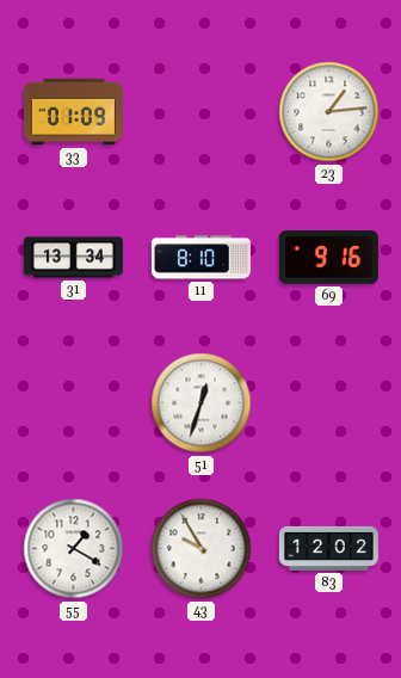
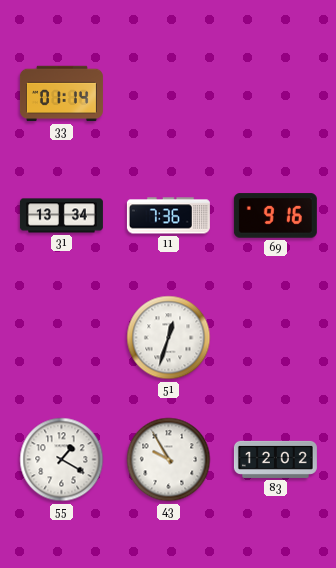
33: 01:09 -> 01:14 (61, 94)
23: 1:14 -> none (329, 112)
11: 8:10 -> 7:36 (168, 216)
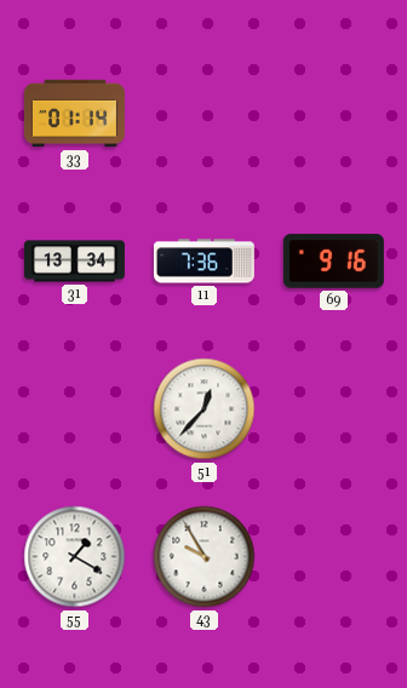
51: 12:33 -> 12:37 (205, 409)
83: 12:02 -> none (275, 459)
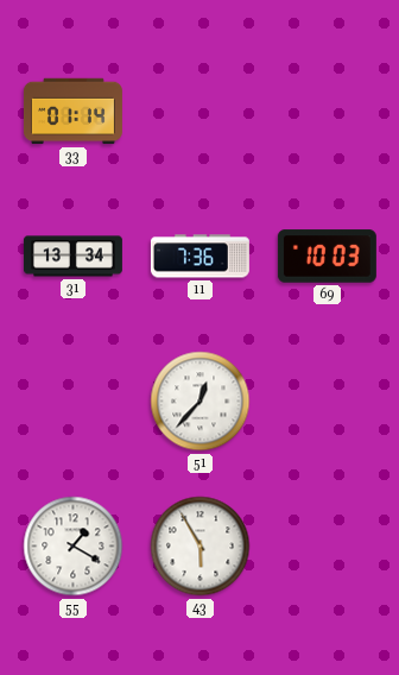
69: 9:16 -> 10:03 (327, 257)
43: 9:55 -> 5:55 (201, 547)
